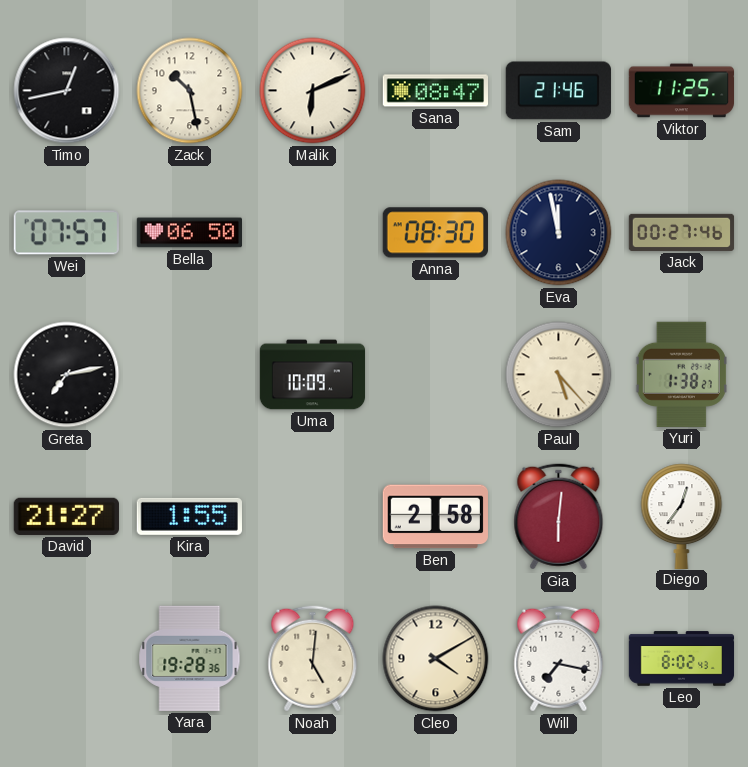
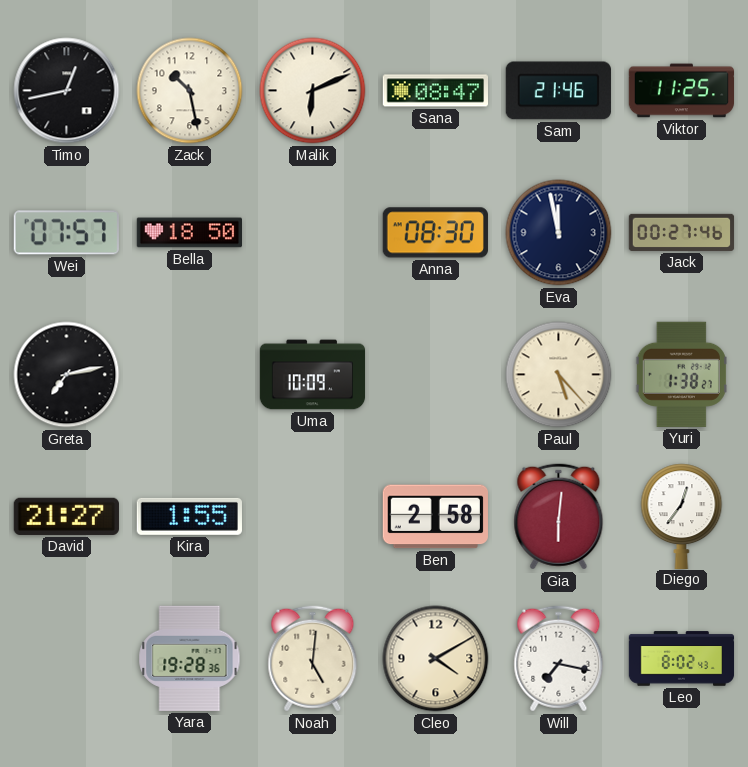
Bella: 06:50 -> 18:50 (189, 233)
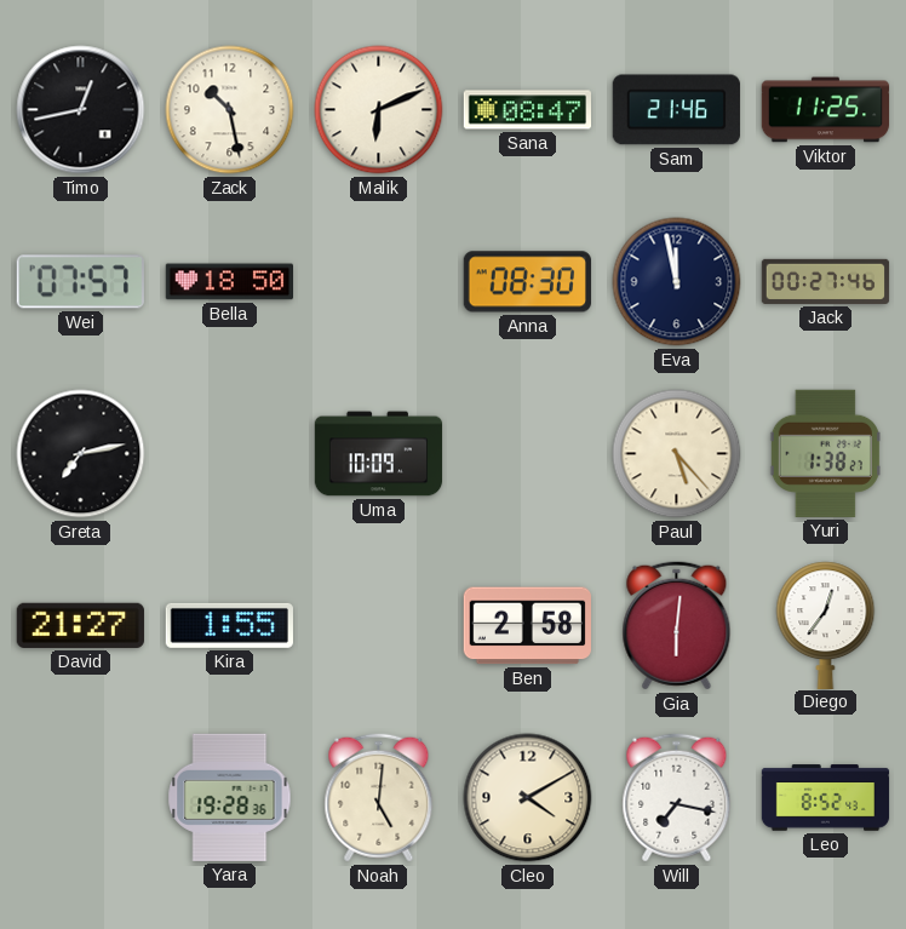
Leo: 8:02 -> 8:52 (826, 798)
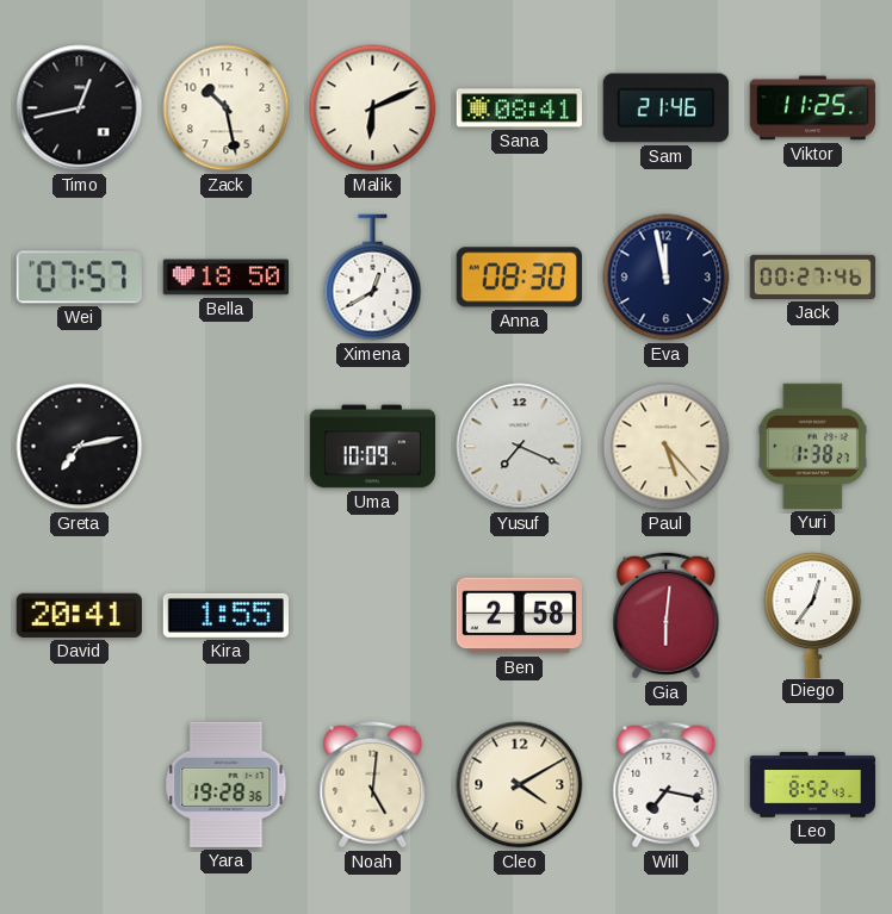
Sana: 08:47 -> 08:41 (519, 108)
Ximena: none -> 12:40 (373, 278)
Yusuf: none -> 7:19 (520, 447)
David: 21:27 -> 20:41 (79, 615)
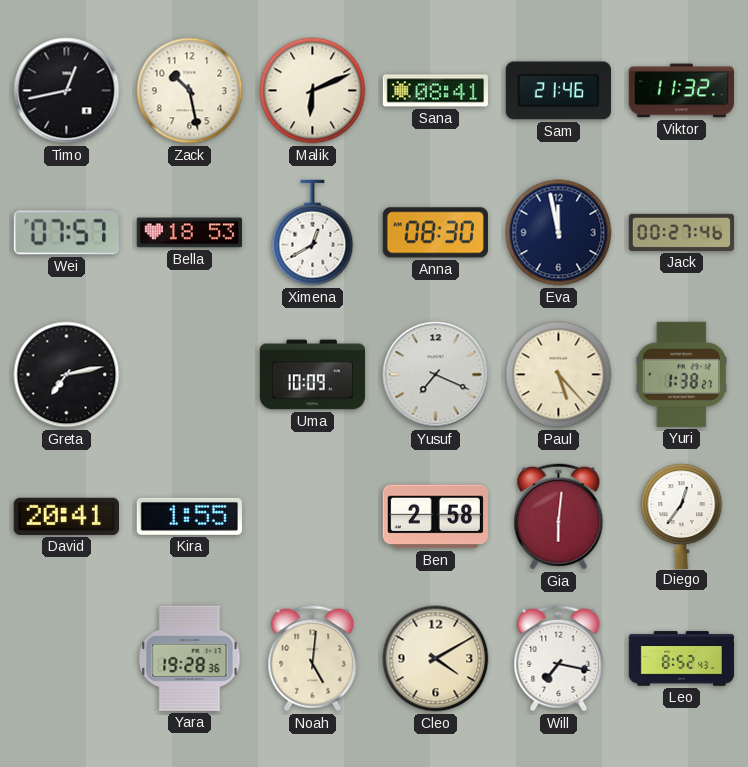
Viktor: 11:25 -> 11:32 (682, 91)
Bella: 18:50 -> 18:53 (189, 233)
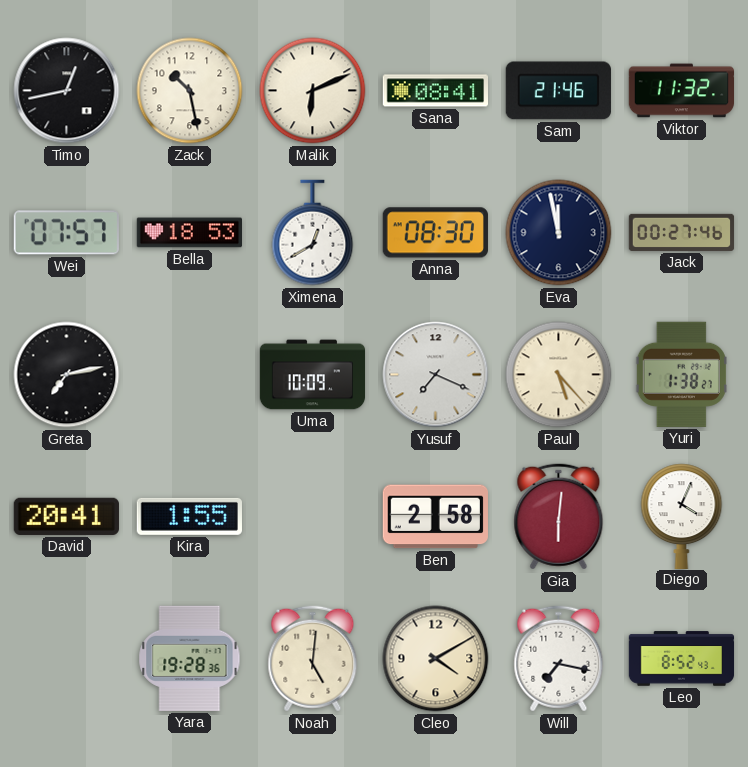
Diego: 12:36 -> 4:04 (682, 516)
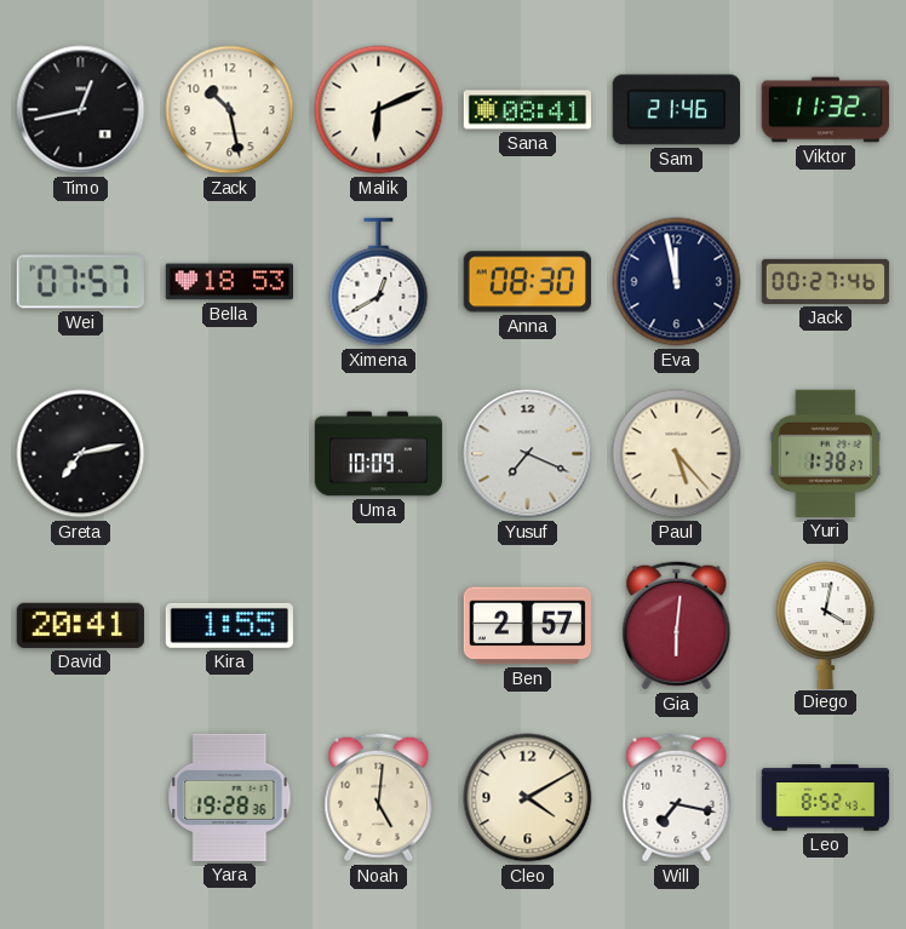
Ben: 2:58 -> 2:57 (527, 626)
Diego: 4:04 -> 4:02 (826, 625)
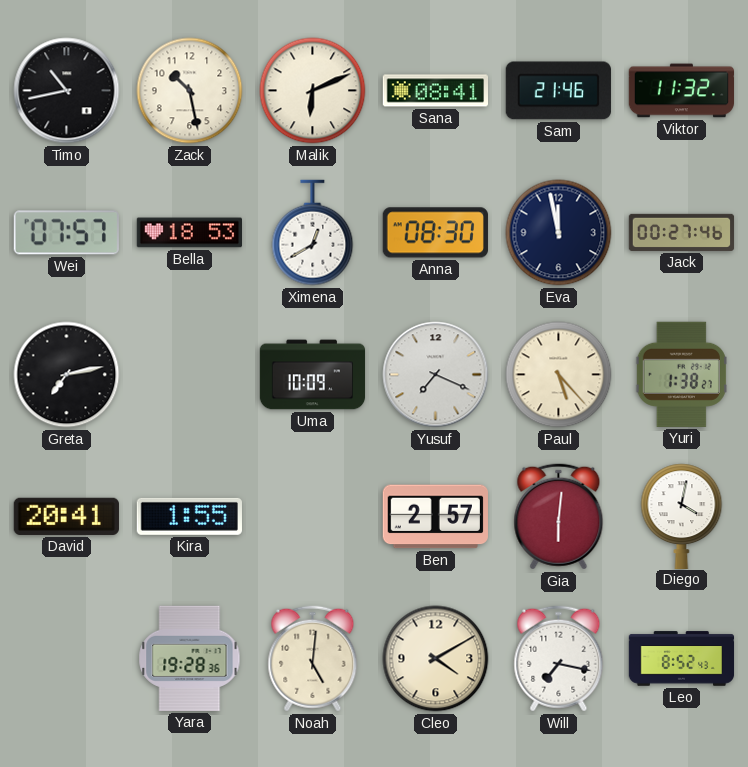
Timo: 12:43 -> 10:43 (67, 91)
